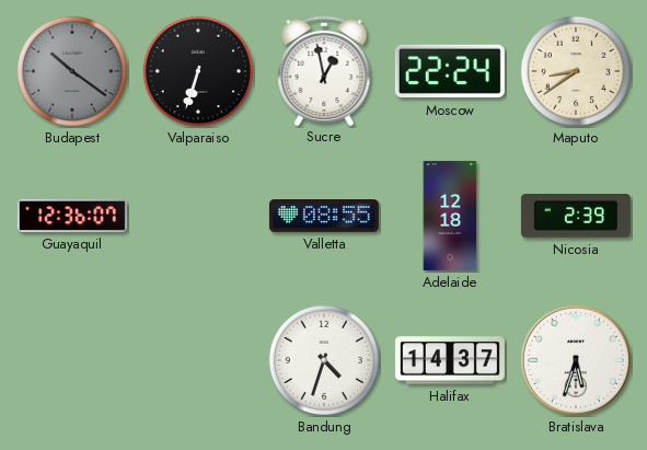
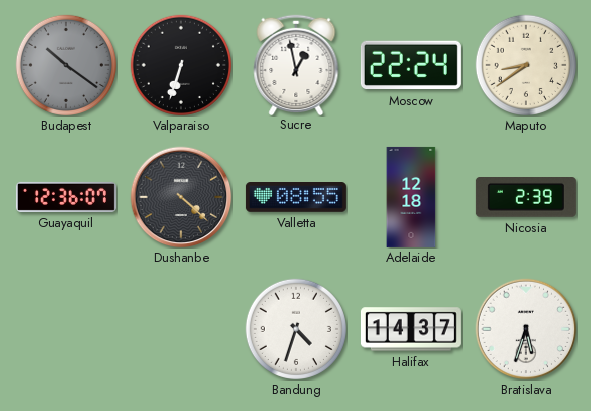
Dushanbe: none -> 4:22 (181, 197)
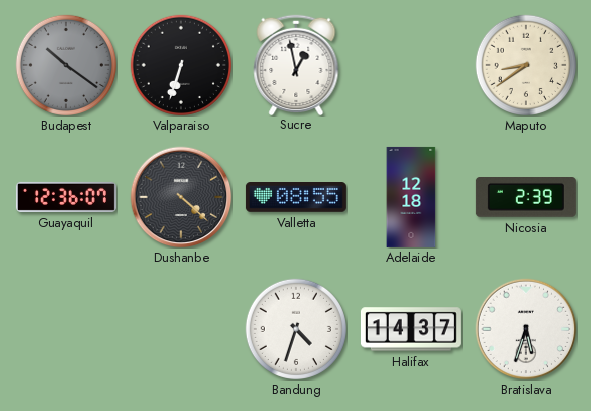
Moscow: 22:24 -> none (411, 65)
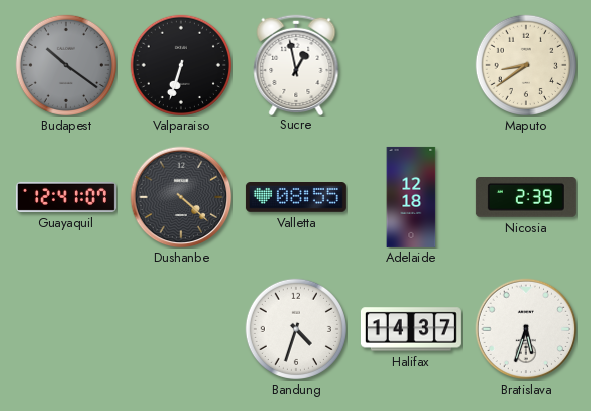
Guayaquil: 12:36 -> 12:41 (66, 197)
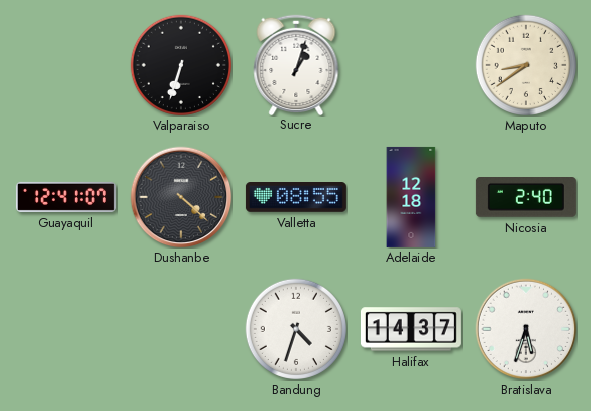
Budapest: 10:21 -> none (66, 65)
Sucre: 12:58 -> 1:03 (296, 64)
Nicosia: 2:39 -> 2:40 (526, 198)
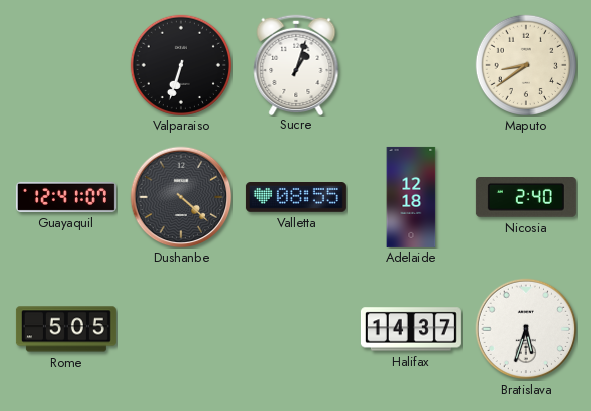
Rome: none -> 5:05 (66, 329)
Bandung: 4:33 -> none (296, 329)
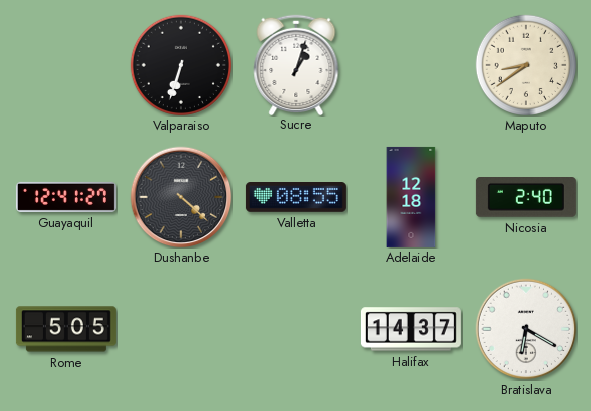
Guayaquil: 12:41:07 -> 12:41:27 (66, 197)
Bratislava: 5:33 -> 6:20 (526, 329)
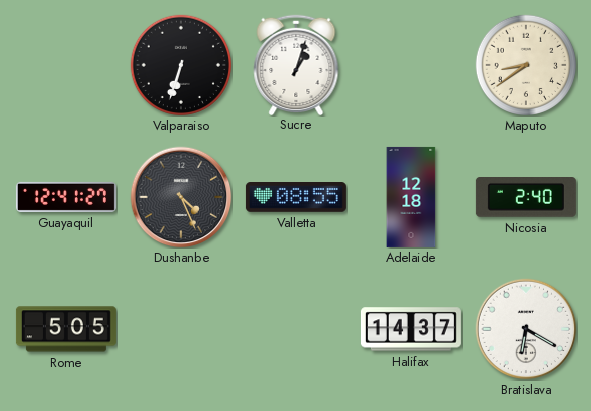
Dushanbe: 4:22 -> 4:26 (181, 197)
